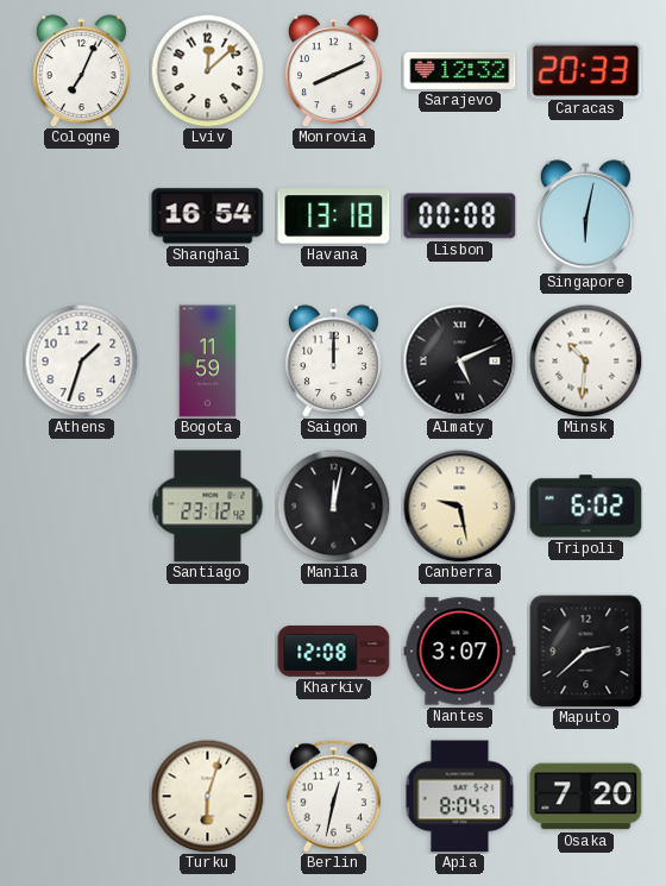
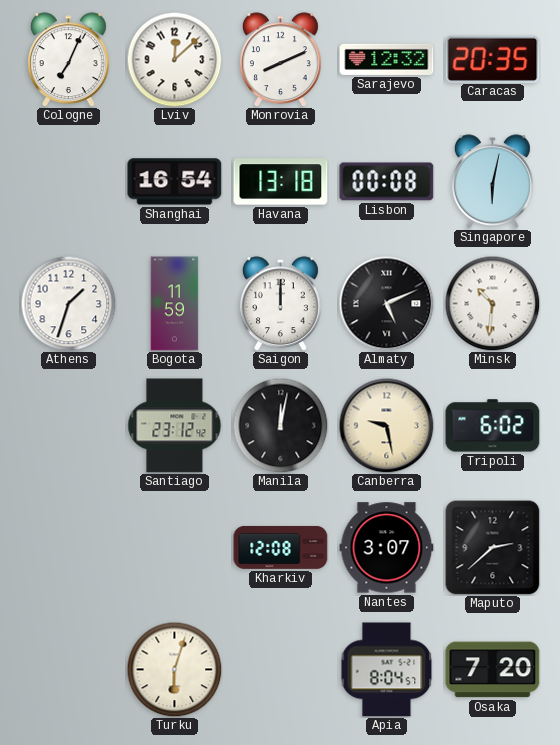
Caracas: 20:33 -> 20:35 (493, 59)
Berlin: 12:32 -> none (334, 797)
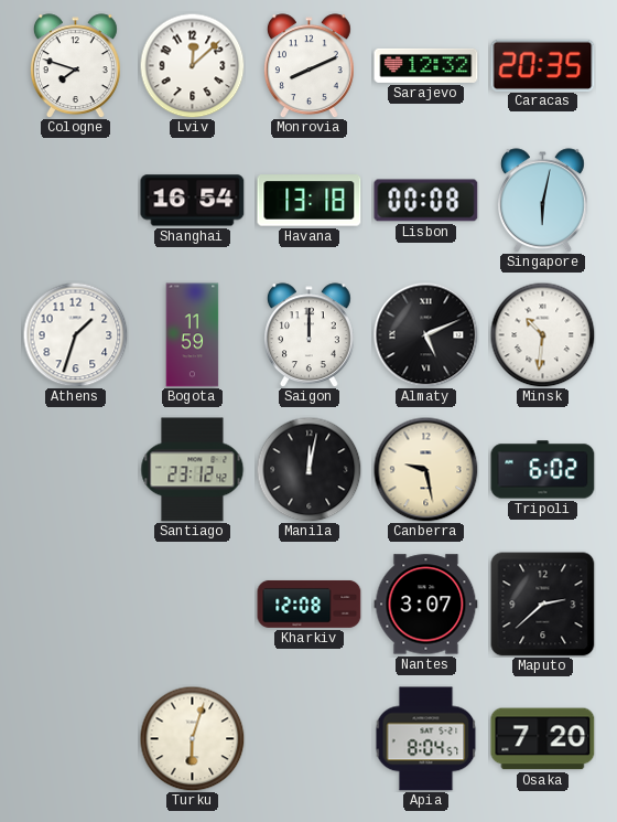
Cologne: 7:04 -> 7:48 (75, 66)
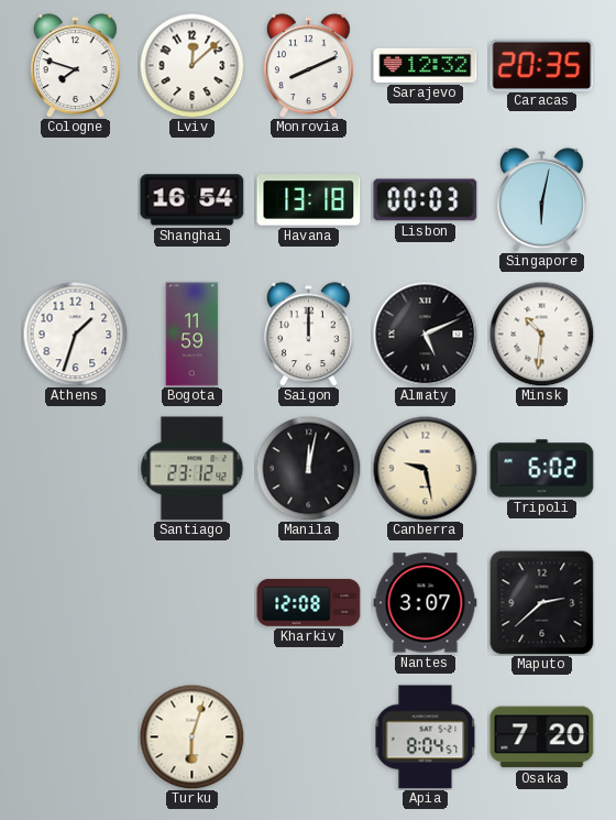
Lisbon: 00:08 -> 00:03 (426, 200)
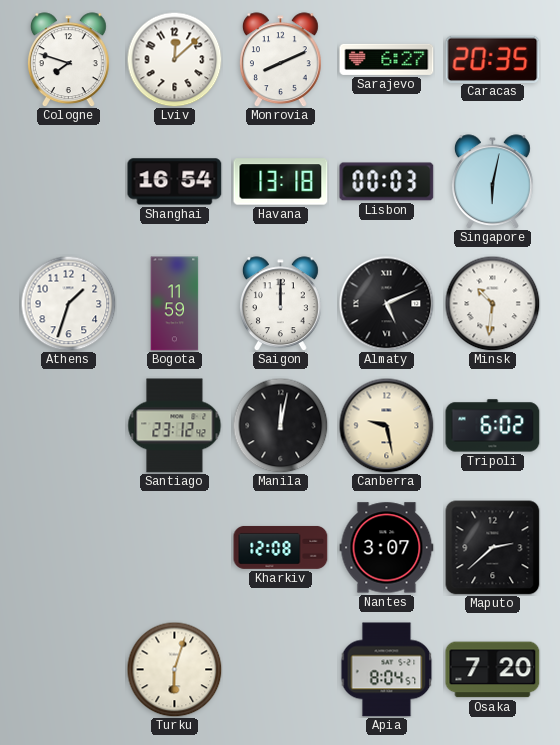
Sarajevo: 12:32 -> 6:27 (387, 59)
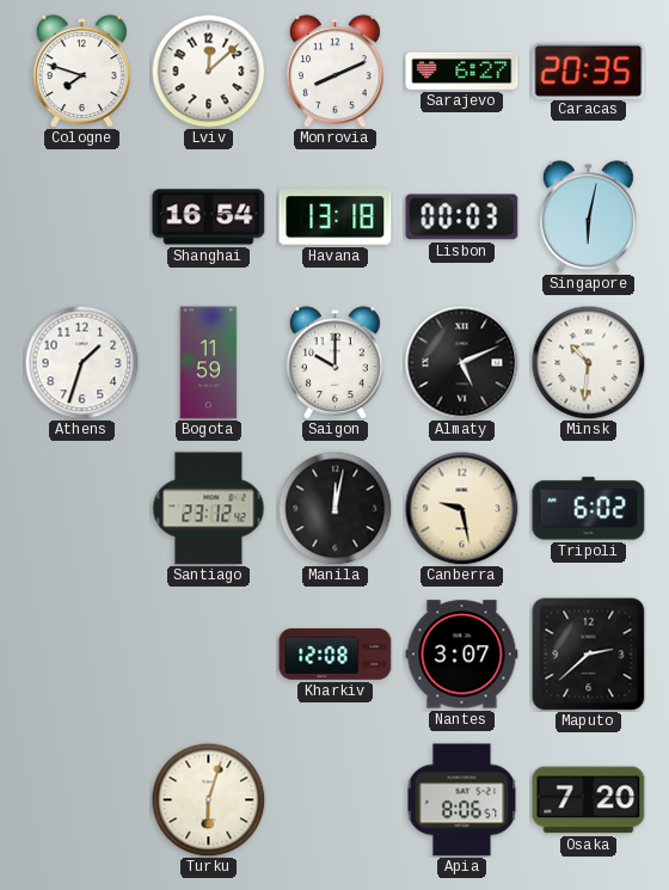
Saigon: 12:00 -> 10:00 (334, 363)
Apia: 8:04 -> 8:06 (462, 800)
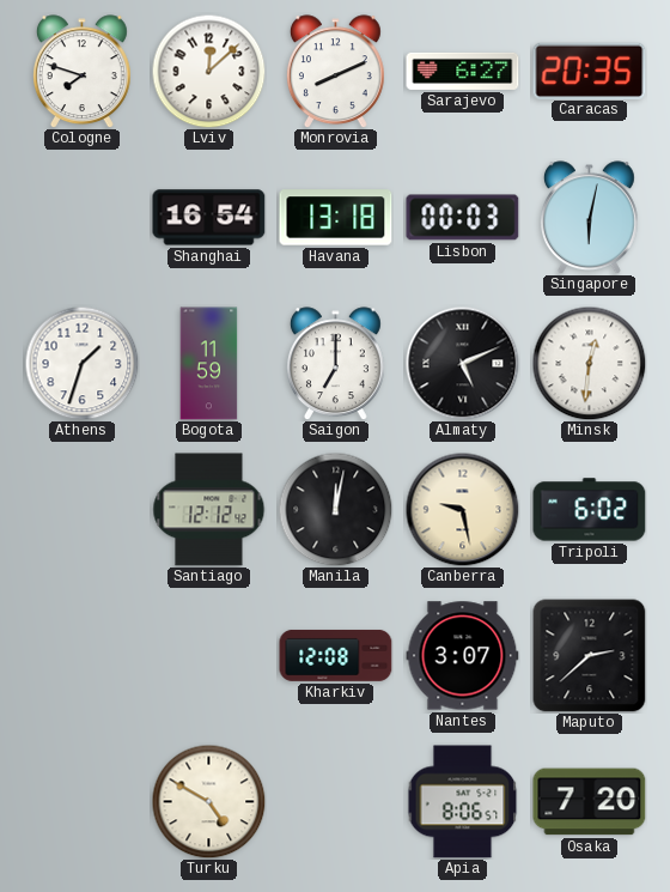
Saigon: 10:00 -> 7:00 (335, 364)
Minsk: 10:31 -> 12:31 (589, 363)
Santiago: 23:12 -> 12:12 (209, 510)
Turku: 6:03 -> 4:50 (208, 801)
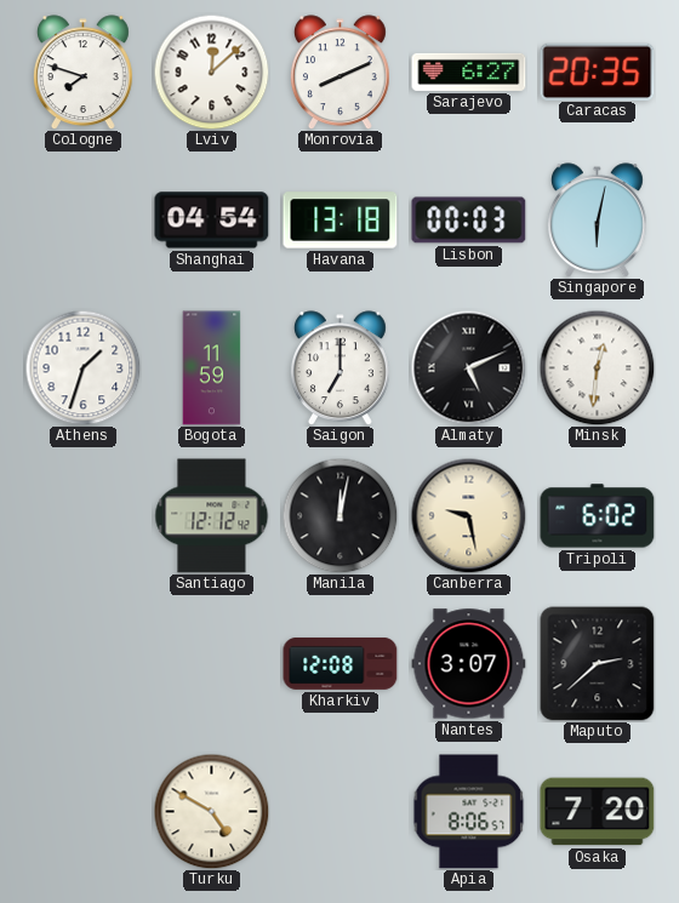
Shanghai: 16:54 -> 04:54 (212, 221)
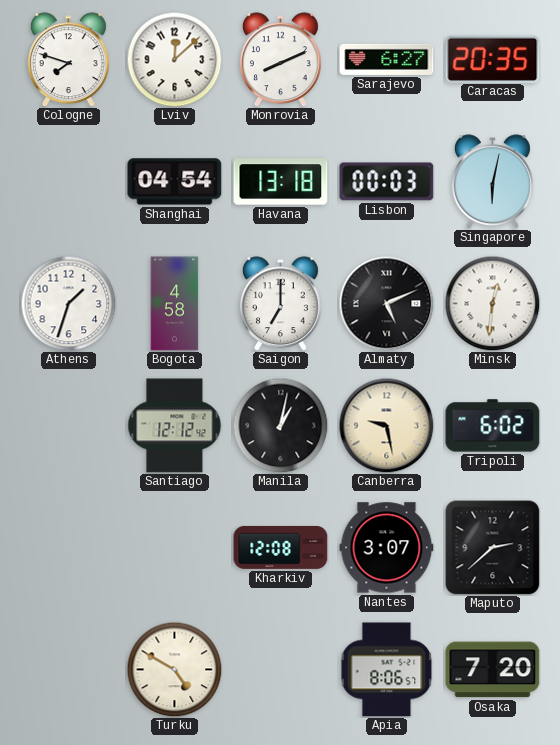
Bogota: 11:59 -> 4:58 (175, 304)
Manila: 12:02 -> 1:02 (280, 425)
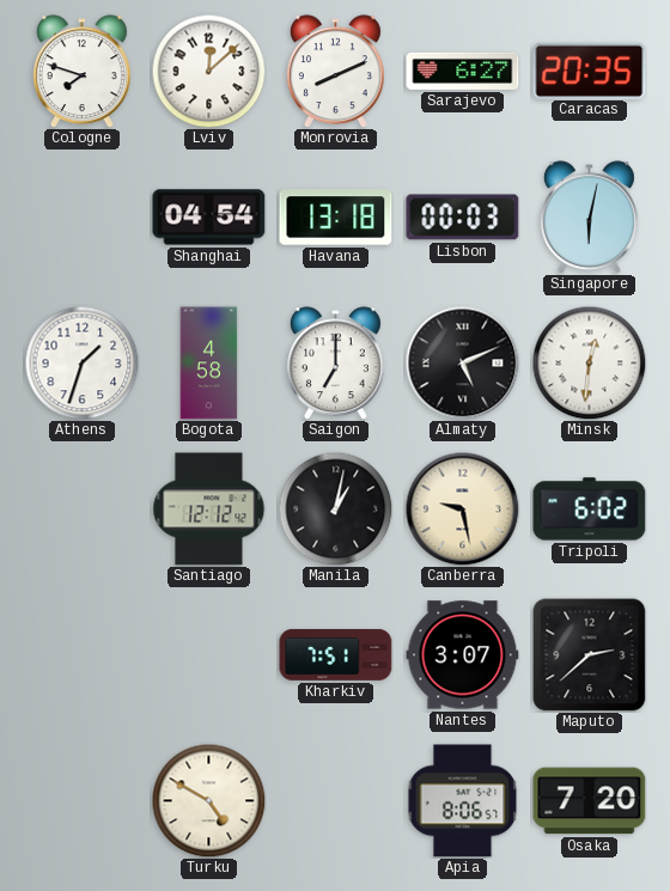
Kharkiv: 12:08 -> 7:51 (336, 654)
